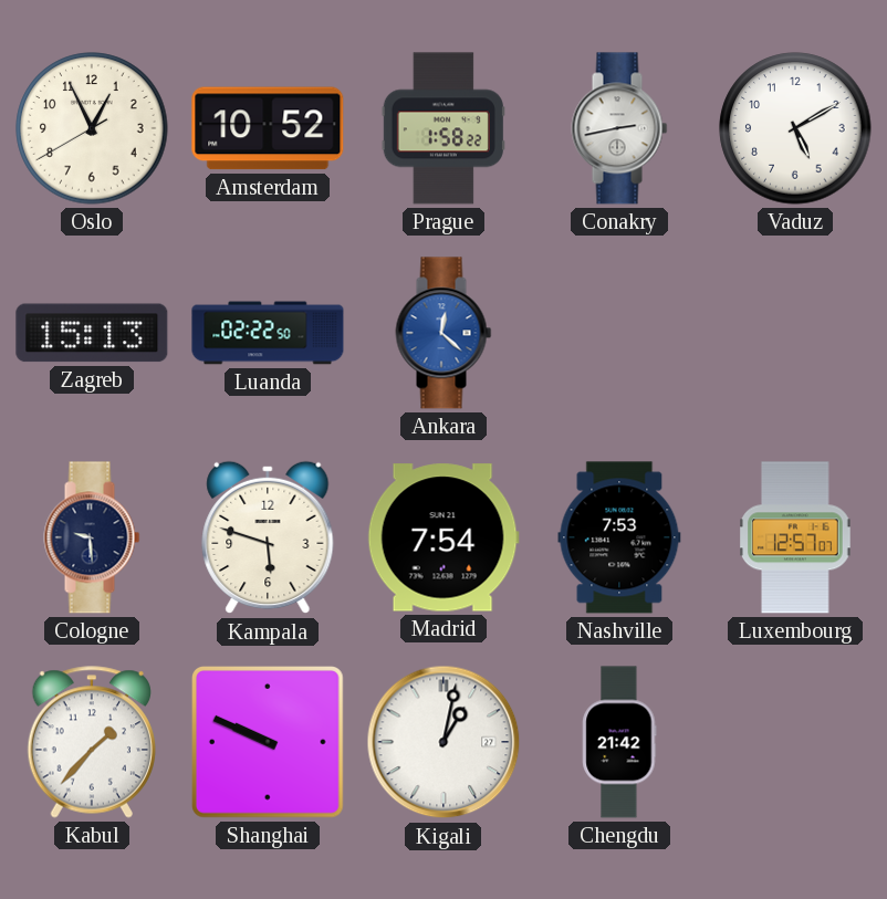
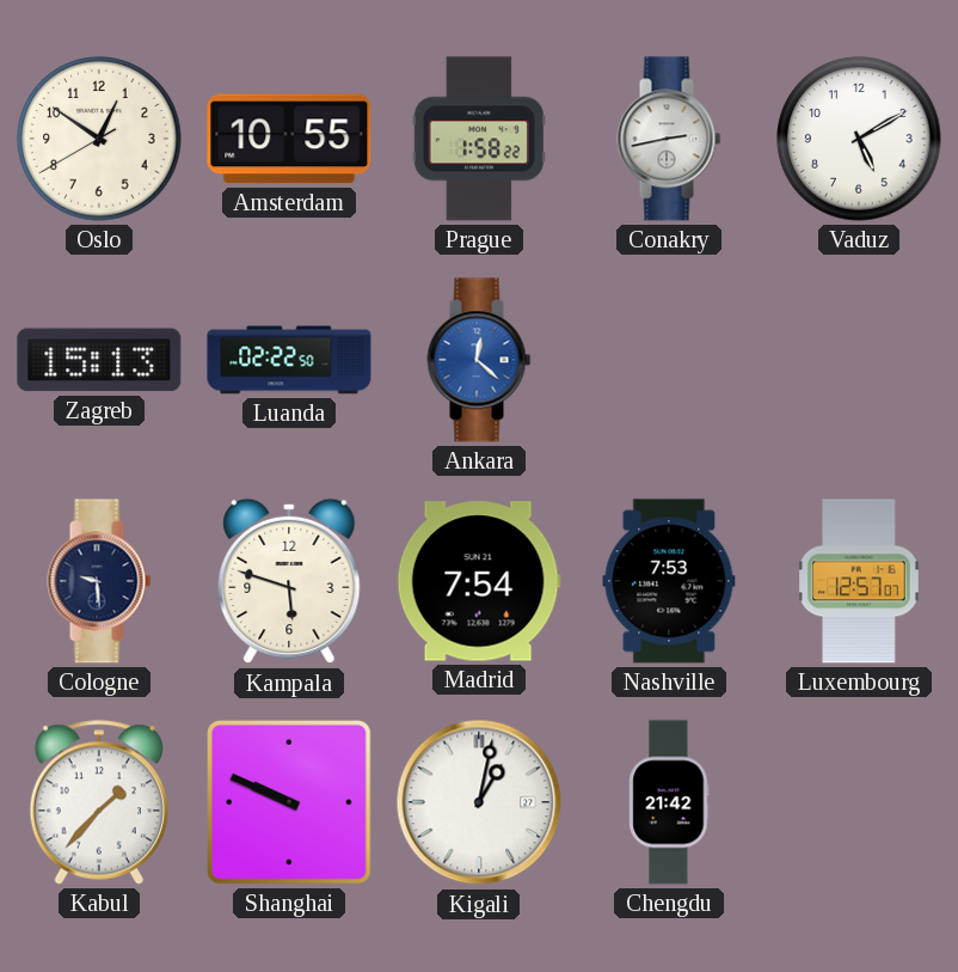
Oslo: 12:55 -> 12:50 (99, 139)
Amsterdam: 10:52 -> 10:55 (289, 139)
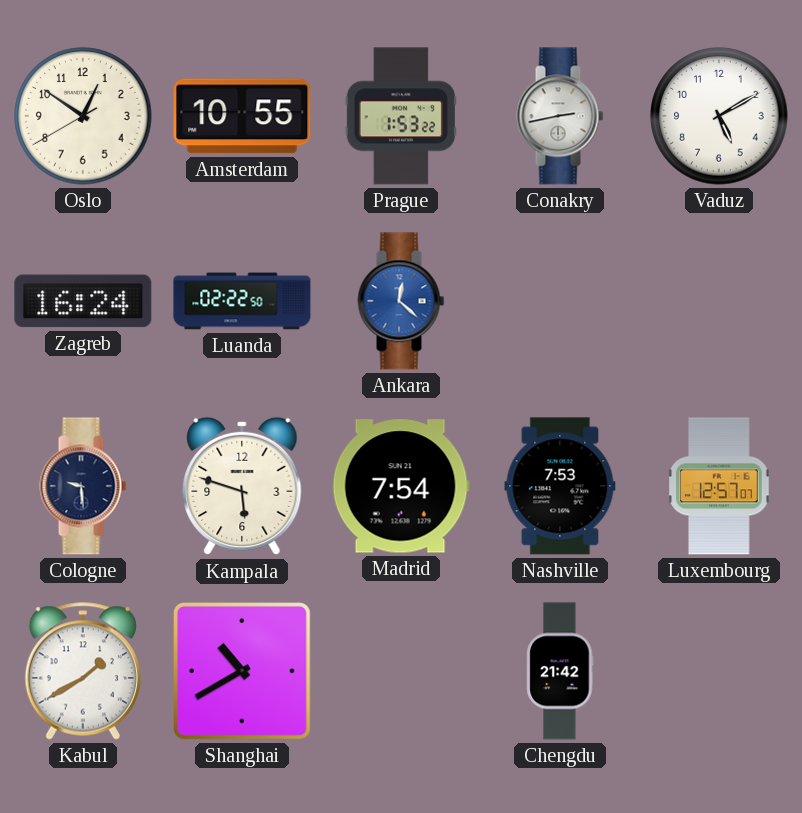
Prague: 1:58 -> 1:53 (401, 116)
Zagreb: 15:13 -> 16:24 (83, 301)
Kabul: 1:37 -> 1:40 (83, 671)
Shanghai: 9:49 -> 10:40 (243, 672)
Kigali: 1:02 -> none (479, 802)
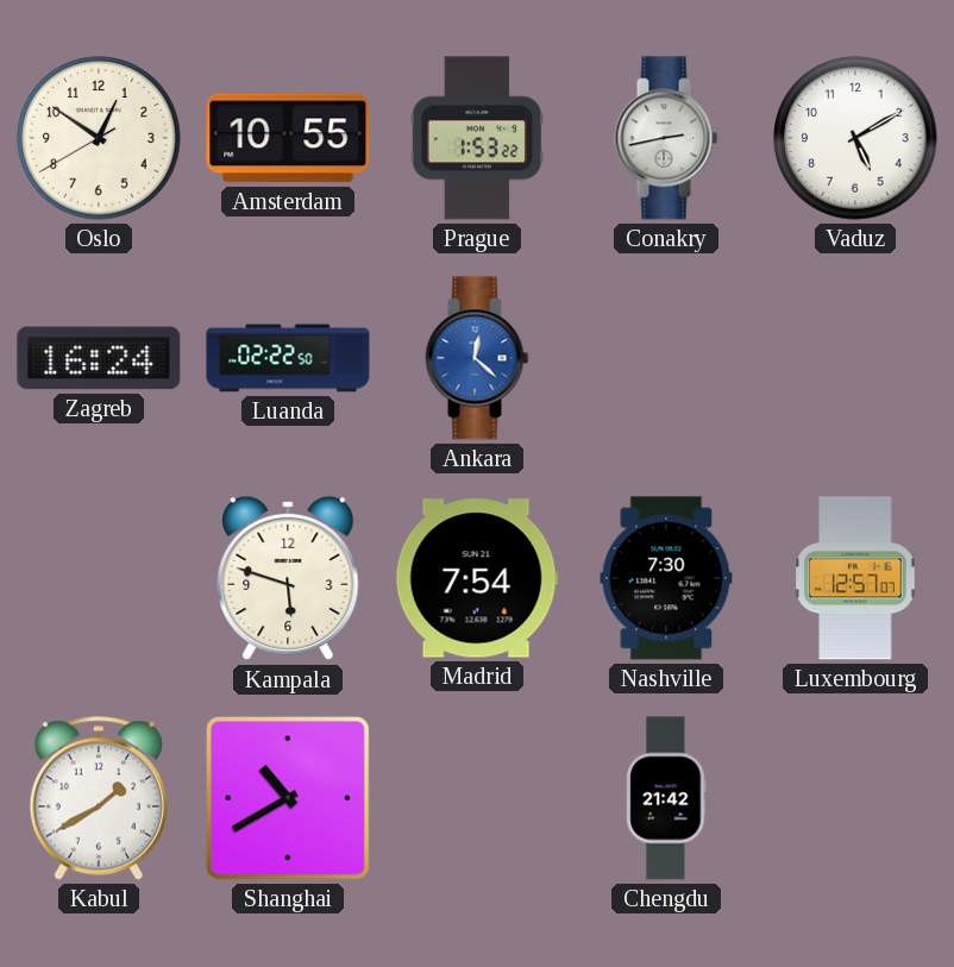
Cologne: 9:29 -> none (83, 486)
Nashville: 7:53 -> 7:30 (666, 578)
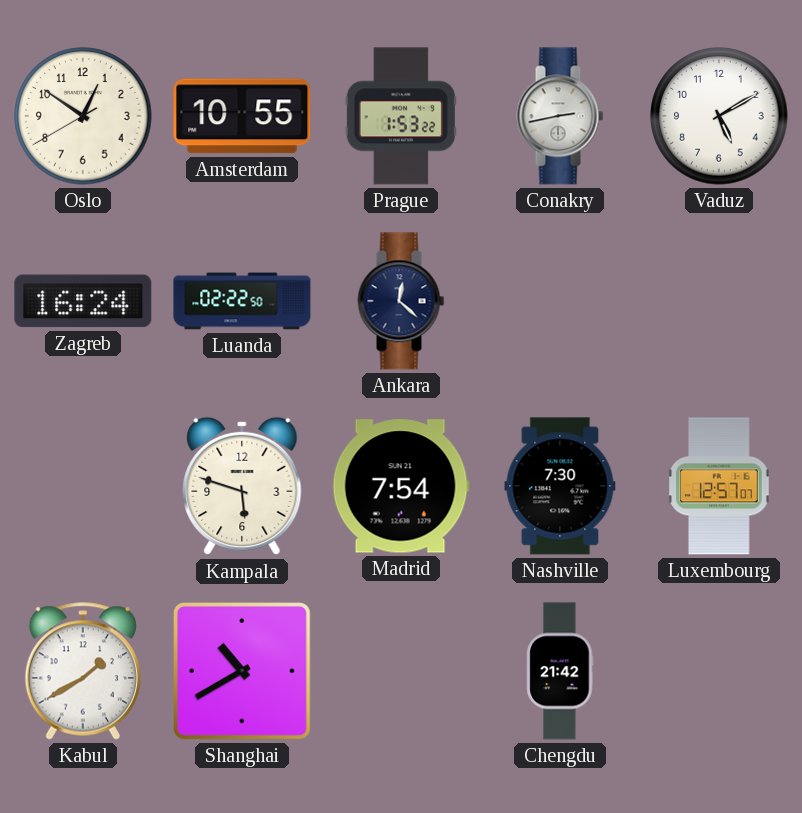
Ankara dial: blue -> navy (401, 301)
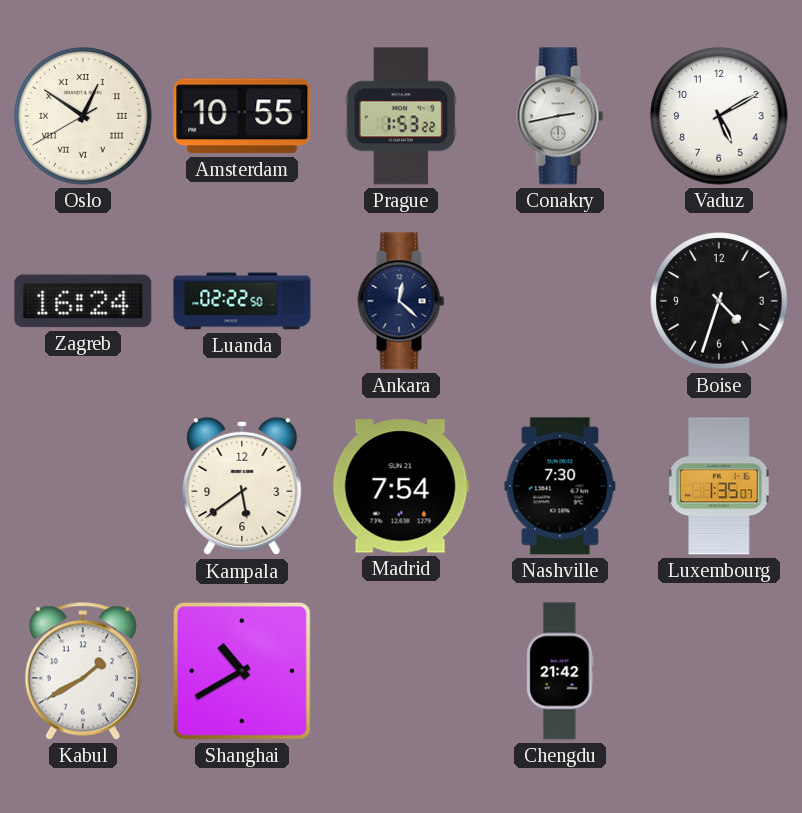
Oslo numerals: Arabic -> Roman (83, 116)
Boise: none -> 4:33 (719, 301)
Kampala: 5:48 -> 5:39 (242, 486)
Luxembourg: 12:57 -> 1:35 (719, 486)
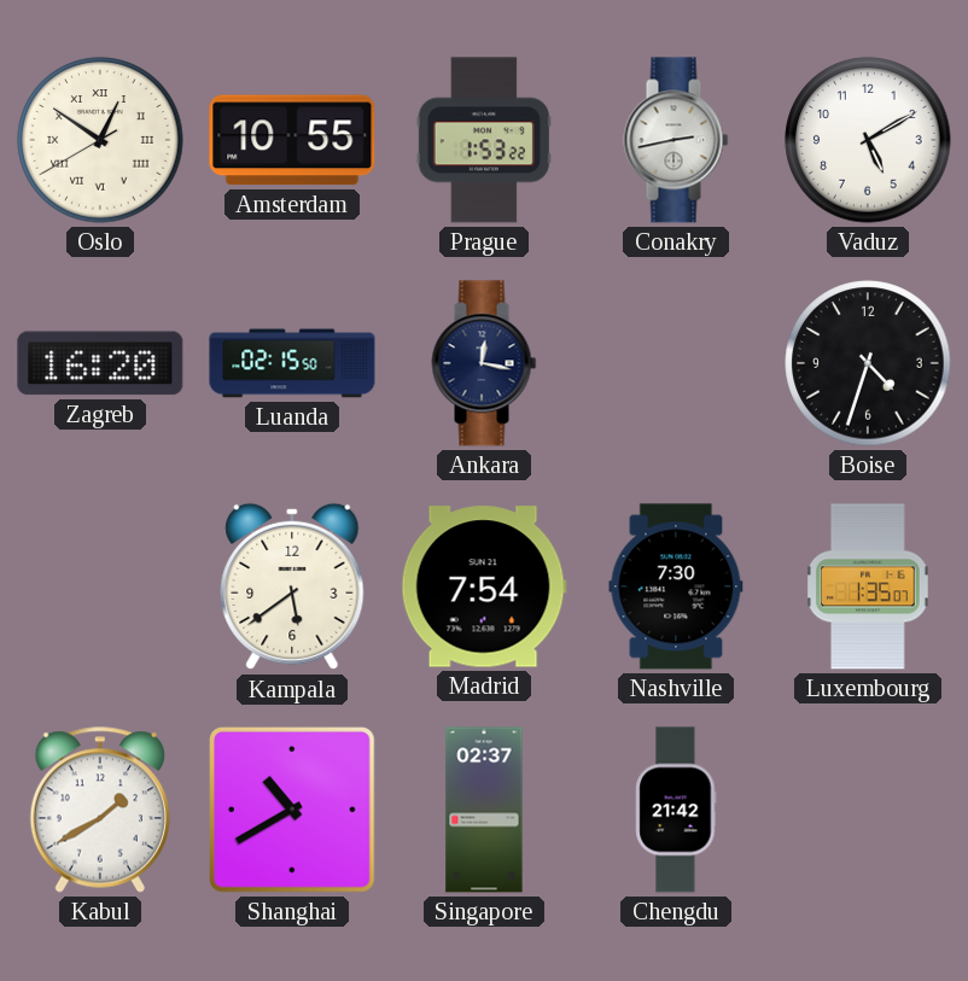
Zagreb: 16:24 -> 16:20 (100, 363)
Luanda: 02:22 -> 02:15 (292, 363)
Ankara: 12:22 -> 12:17 (484, 363)
Singapore: none -> 02:37 (484, 810)
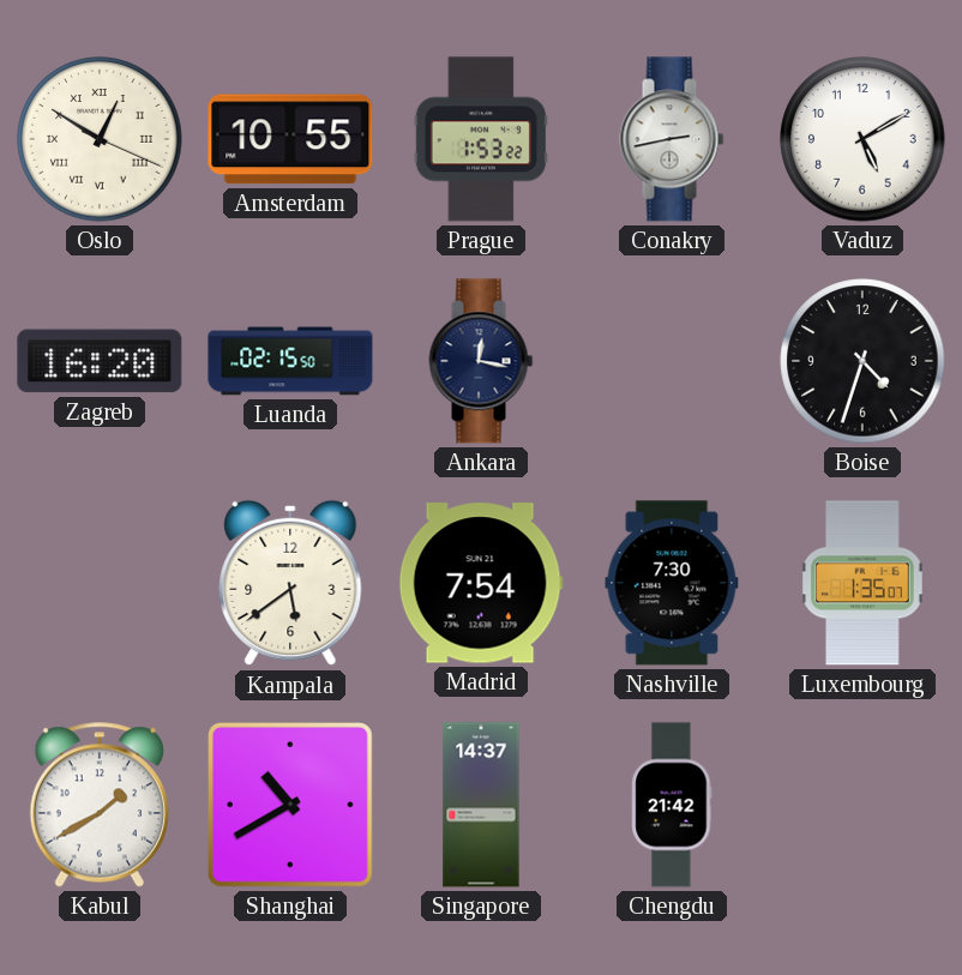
Oslo: 12:50:40 -> 12:50:19 (100, 139)
Singapore: 02:37 -> 14:37 (481, 805)
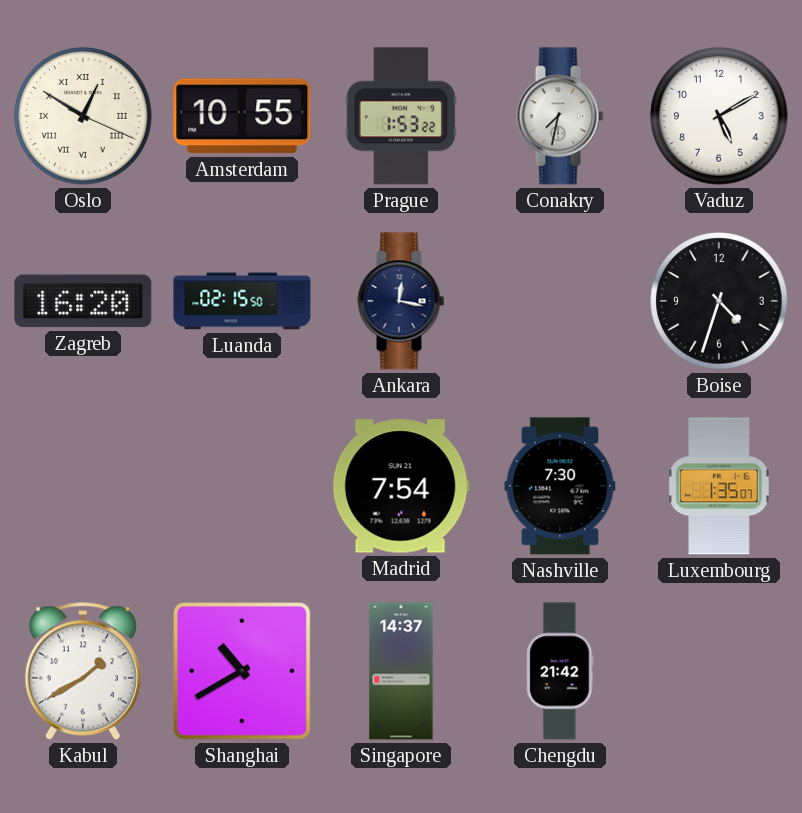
Conakry: 2:43 -> 7:32 (560, 116)
Kampala: 5:39 -> none (290, 583)
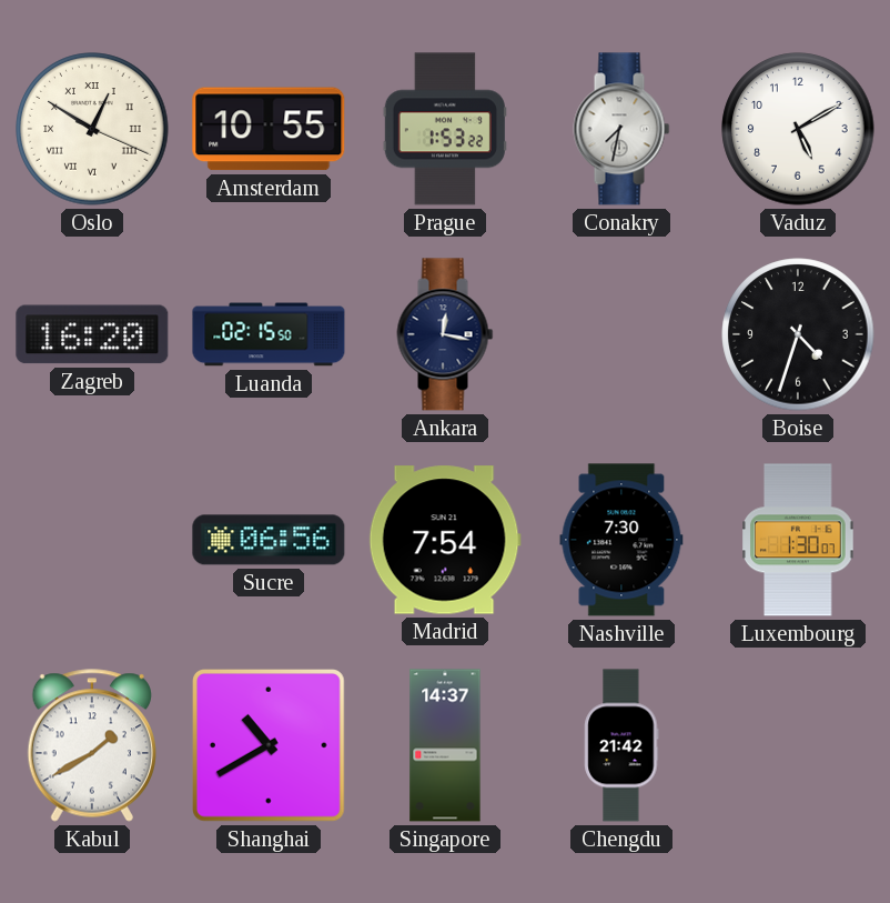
Sucre: none -> 06:56 (269, 540)
Luxembourg: 1:35 -> 1:30 (798, 540)
